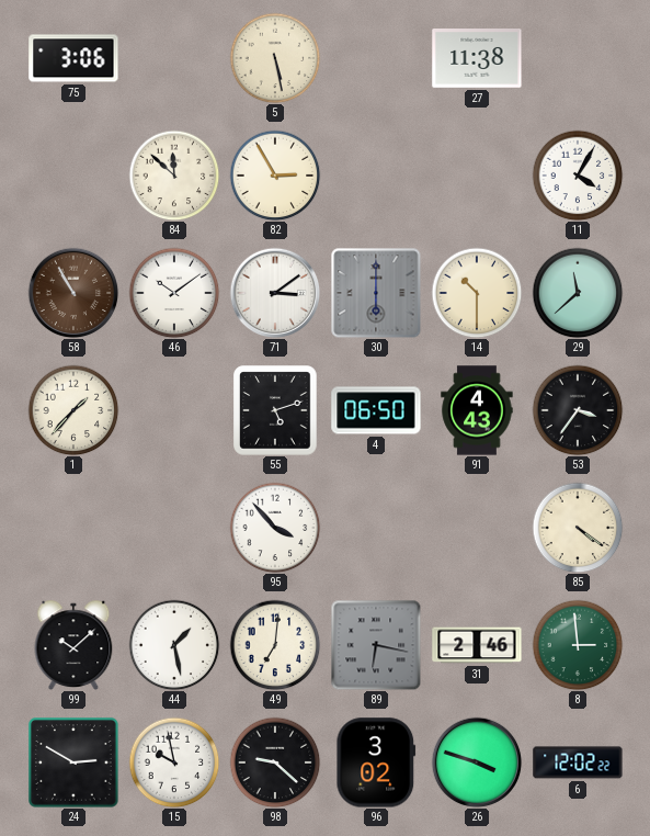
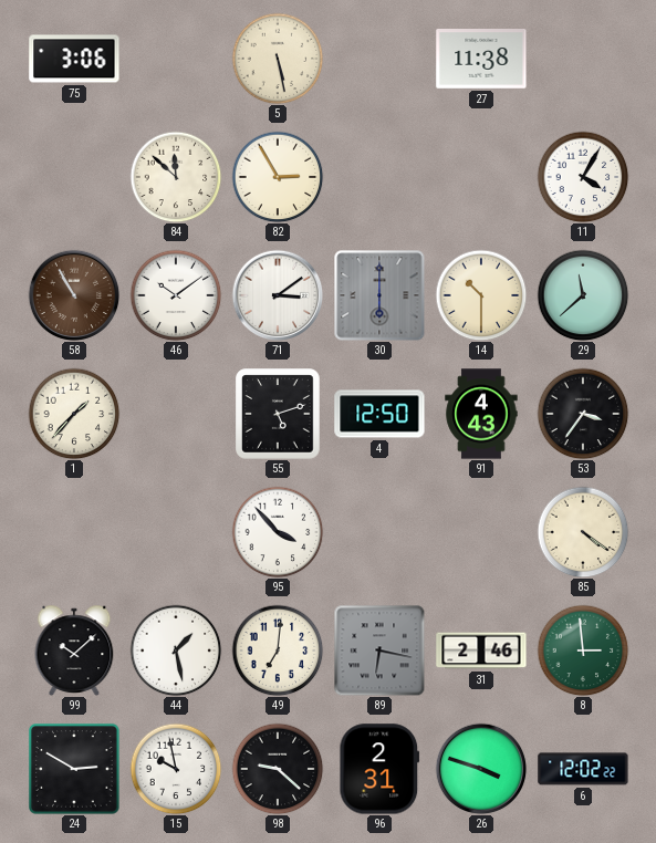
4: 06:50 -> 12:50 (379, 414)
96: 3:02 -> 2:31 (379, 769)
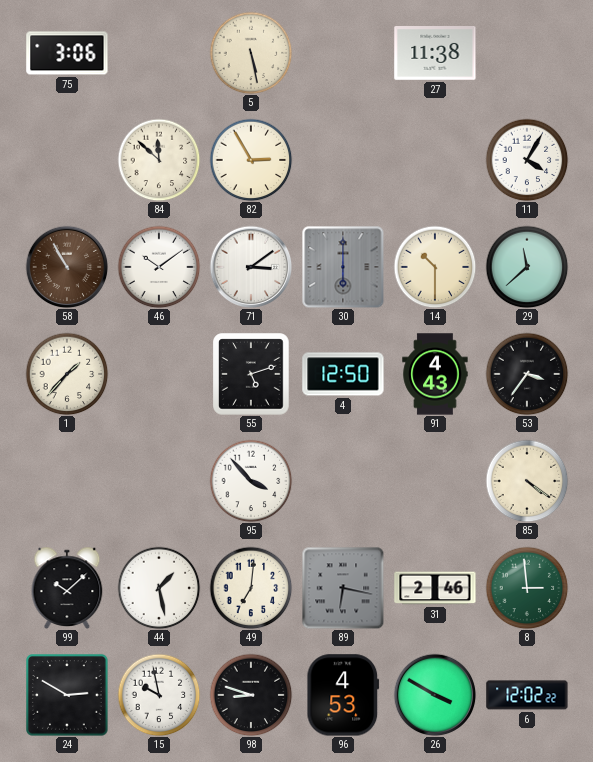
98: 9:22 -> 8:48 (251, 695)
96: 2:31 -> 4:53 (343, 695)
26: 3:48 -> 3:50 (435, 695)
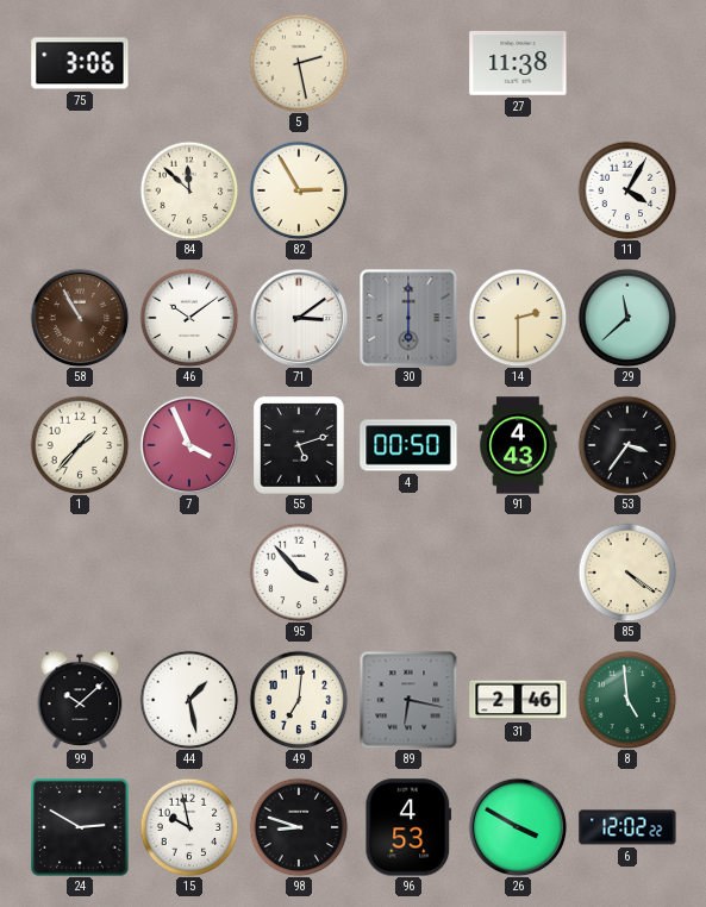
5: 5:28 -> 2:28 (299, 63)
14: 10:30 -> 2:30 (518, 318)
7: none -> 3:56 (189, 445)
4: 12:50 -> 00:50 (408, 445)
8: 2:59 -> 4:59 (627, 700)
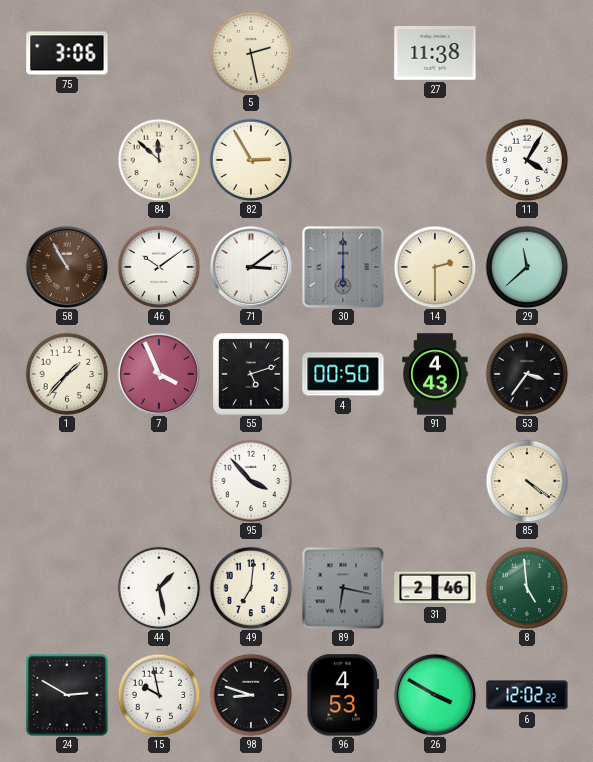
99: 10:08 -> none (80, 700)
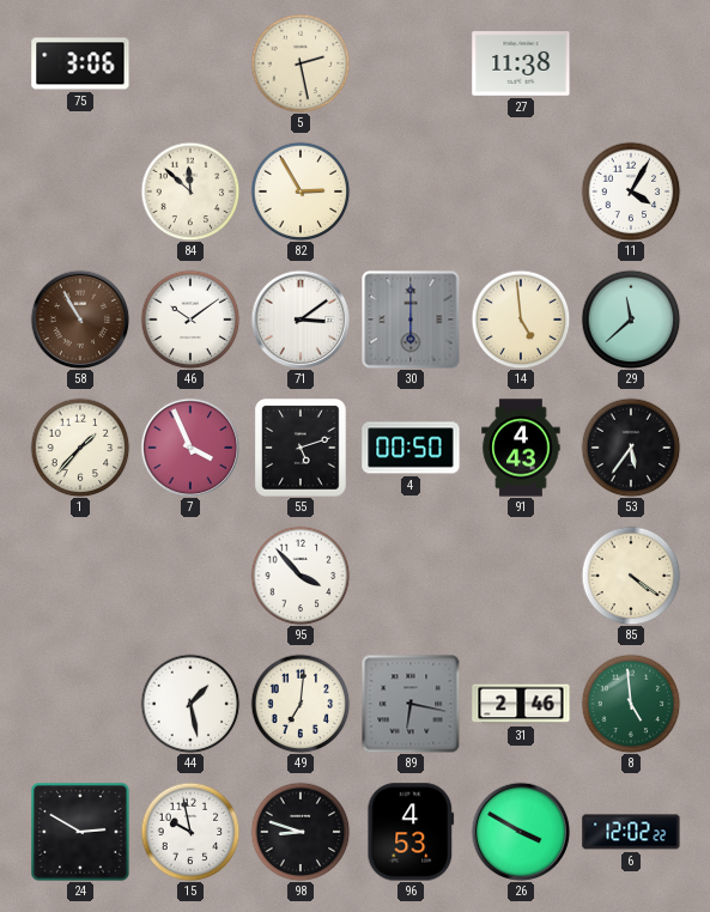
14: 2:30 -> 4:59 (521, 320)
53: 3:36 -> 5:36 (631, 448)
